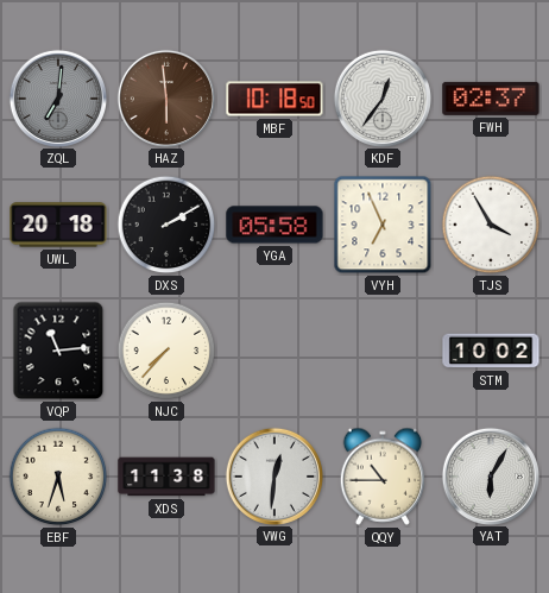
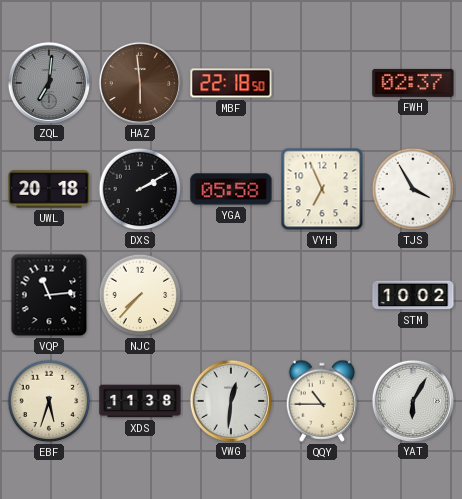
MBF: 10:18 -> 22:18 (231, 83)
KDF: 12:36 -> none (381, 97)
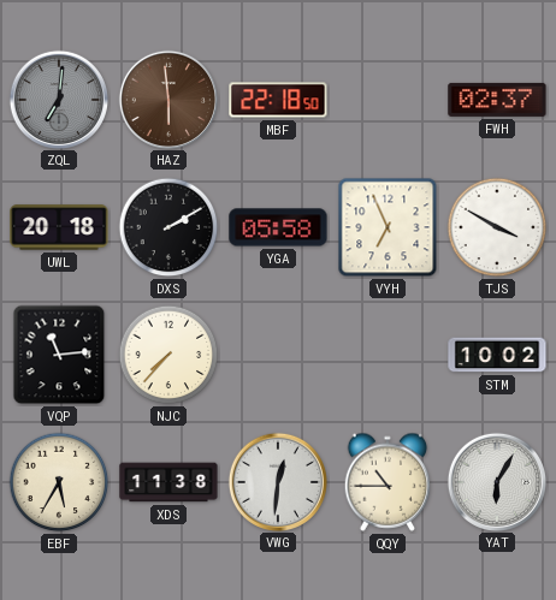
TJS: 3:55 -> 3:50 (497, 227)
EBF: 5:33 -> 5:35 (59, 482)
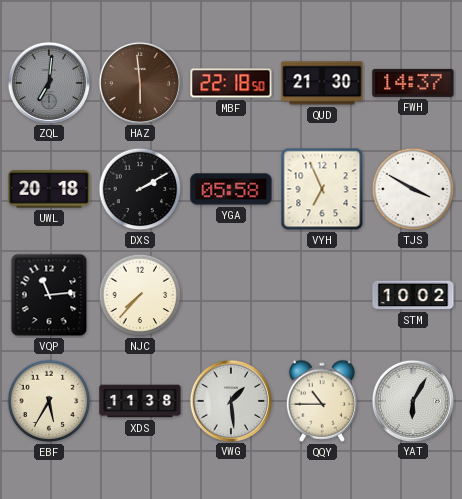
QUD: none -> 21:30 (322, 83)
FWH: 02:37 -> 14:37 (413, 83)
VWG: 12:31 -> 1:29 (230, 400)
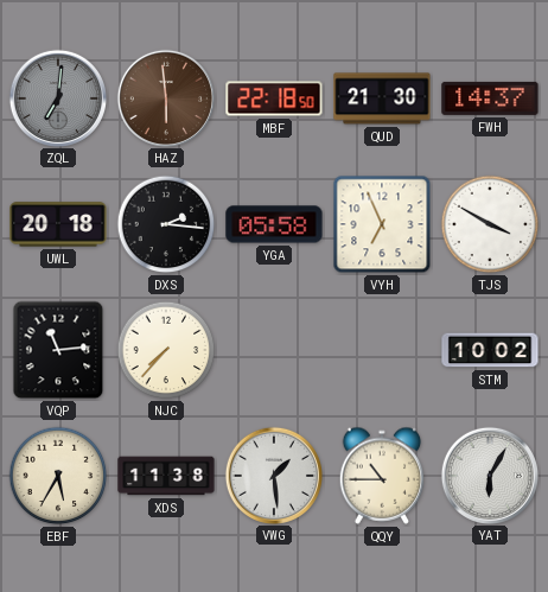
DXS: 2:10 -> 2:16 (166, 224)
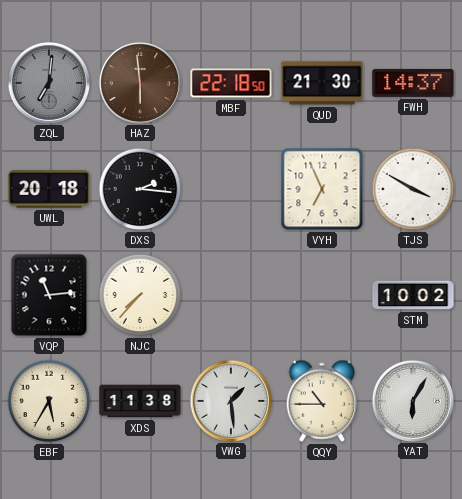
YGA: 05:58 -> none (274, 224)
